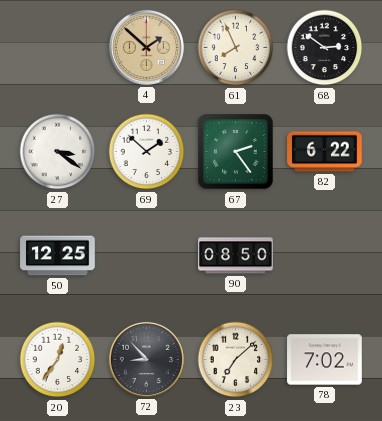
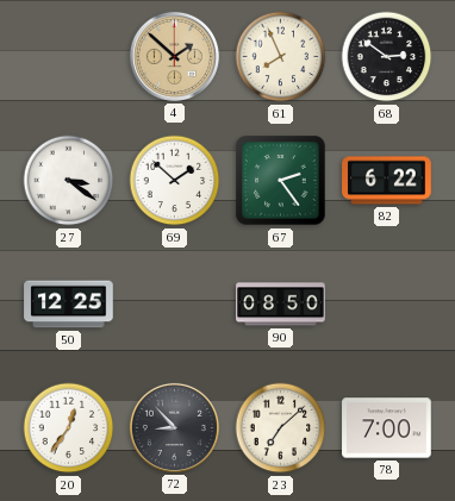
78: 7:02 -> 7:00 (387, 428)
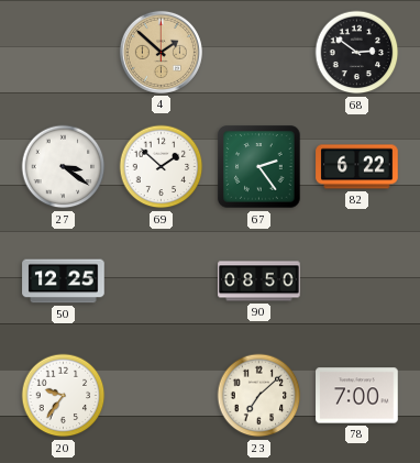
61: 7:56 -> none (281, 57)
20: 12:36 -> 9:36 (64, 396)
72: 8:53 -> none (174, 427)
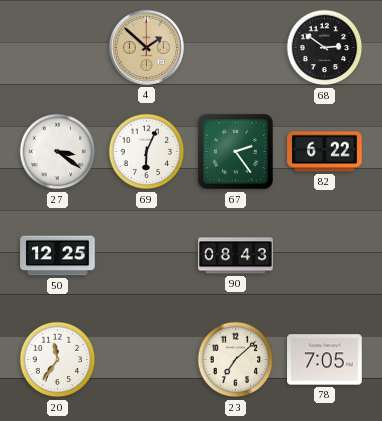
69: 1:52 -> 6:04 (147, 152)
90: 08:50 -> 08:43 (236, 256)
20: 9:36 -> 11:36 (58, 360)
78: 7:00 -> 7:05 (325, 360)
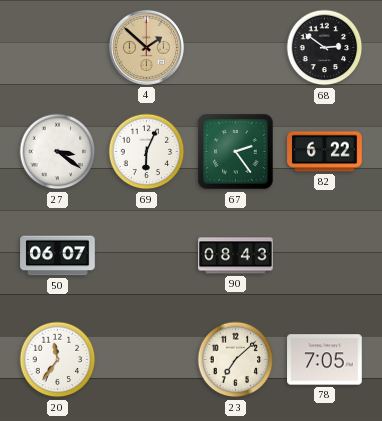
50: 12:25 -> 06:07 (58, 256)
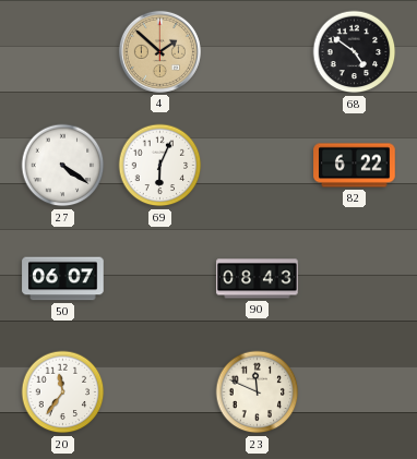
68: 2:51 -> 4:51 (355, 52)
27: 3:21 -> 4:21 (63, 166)
67: 2:24 -> none (236, 152)
23: 7:08 -> 11:49 (258, 392)
78: 7:05 -> none (325, 360)
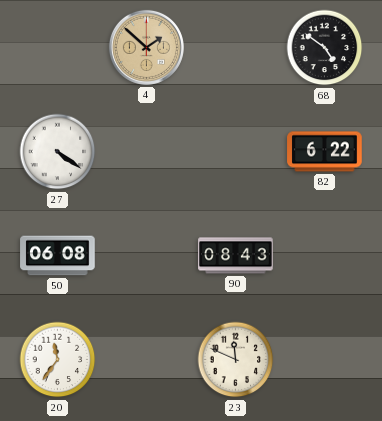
69: 6:04 -> none (160, 166)
50: 06:07 -> 06:08 (58, 256)
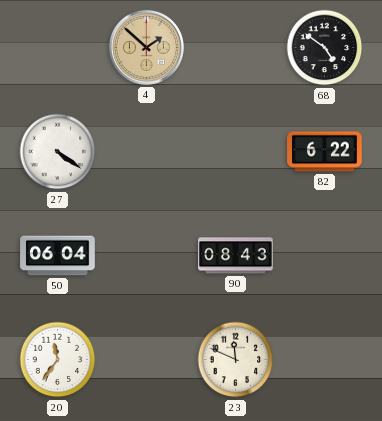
50: 06:08 -> 06:04 (58, 256)
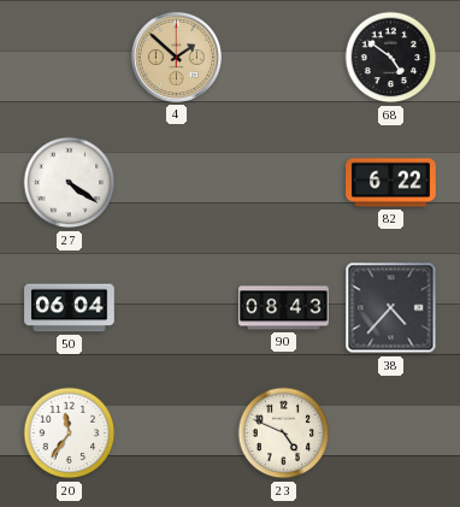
38: none -> 4:37 (391, 308)
23: 11:49 -> 4:49 (284, 434)
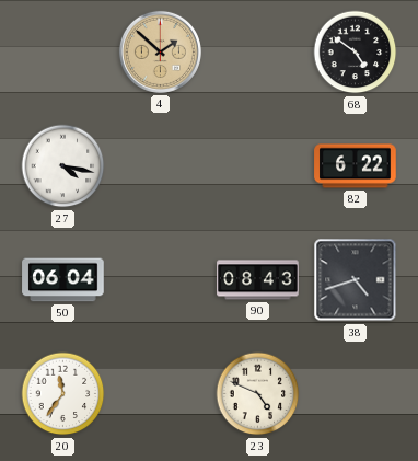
27: 4:21 -> 4:17 (63, 166)
38: 4:37 -> 4:42 (356, 280)
